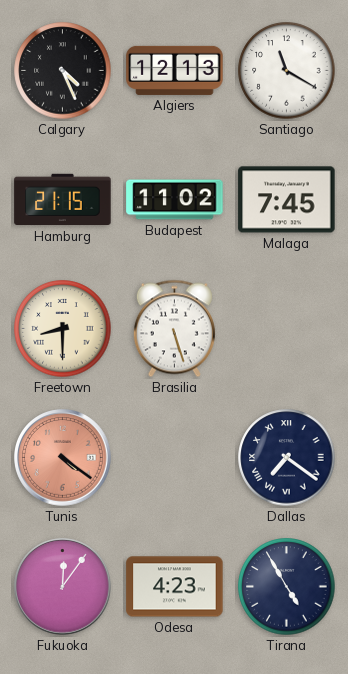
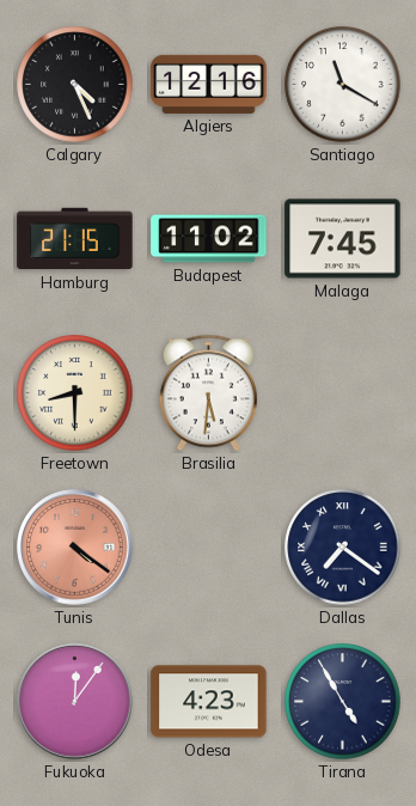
Algiers: 12:13 -> 12:16 (209, 84)
Brasilia: 5:27 -> 5:31 (208, 393)
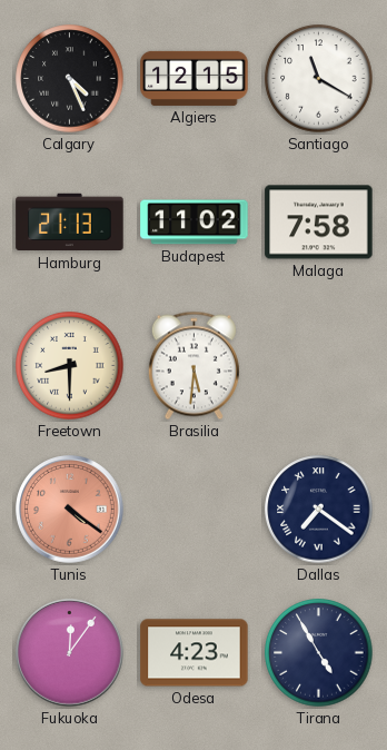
Algiers: 12:16 -> 12:15 (195, 78)
Hamburg: 21:15 -> 21:13 (70, 223)
Malaga: 7:45 -> 7:58 (319, 223)
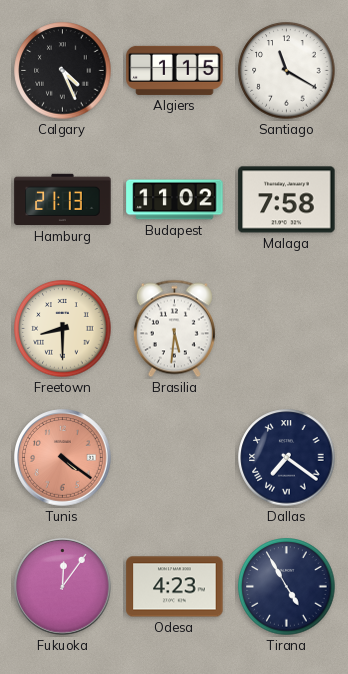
Algiers: 12:15 -> 1:15 (175, 70)
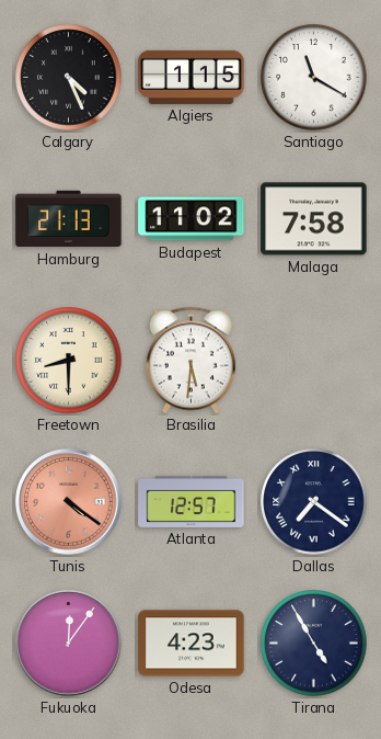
Atlanta: none -> 12:57 (192, 501)
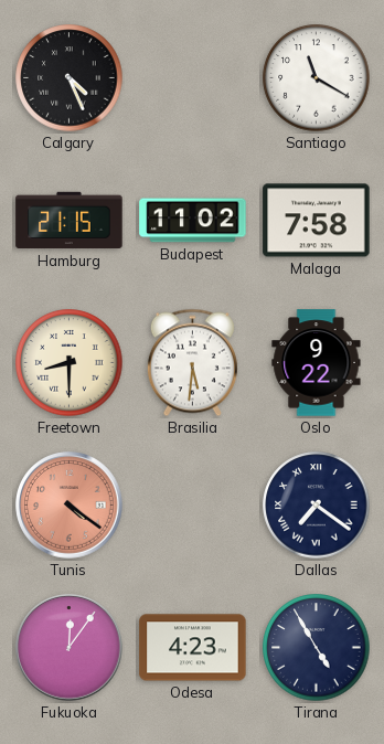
Algiers: 1:15 -> none (192, 77)
Hamburg: 21:13 -> 21:15 (70, 221)
Oslo: none -> 9:22 (317, 363)
Atlanta: 12:57 -> none (192, 501)
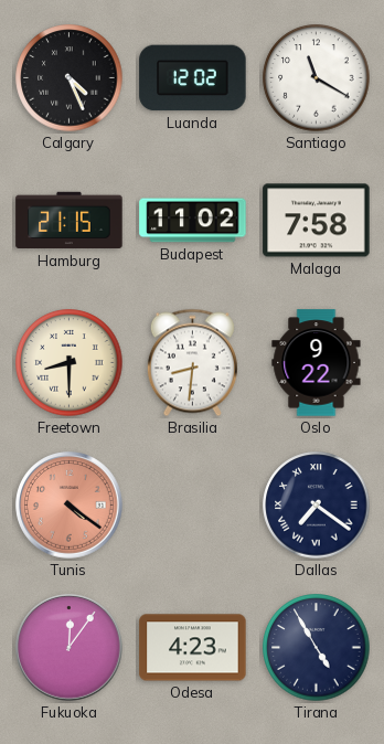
Luanda: none -> 12:02 (193, 78)
Brasilia: 5:31 -> 8:31 (192, 363)
